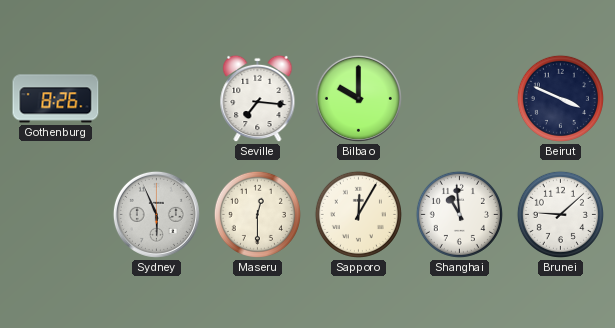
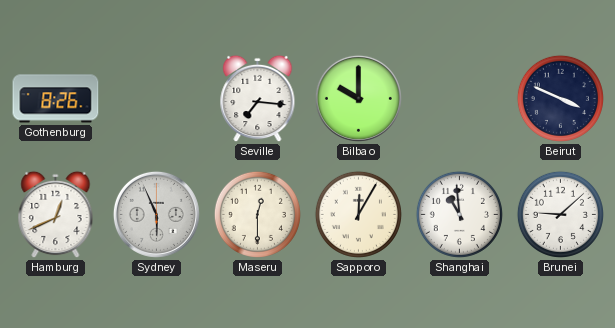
Hamburg: none -> 12:41 (56, 215)
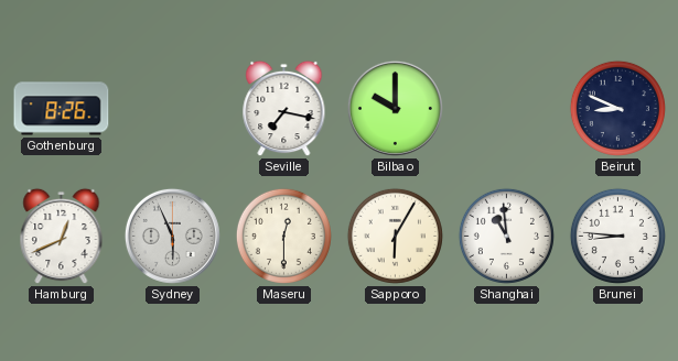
Seville: 7:16 -> 7:17 (284, 109)
Beirut: 3:49 -> 8:49 (617, 108)
Sapporo: 12:05 -> 6:05 (395, 236)
Brunei: 9:08 -> 8:46 (617, 236)
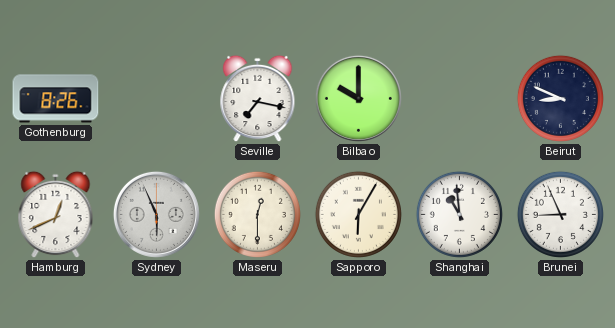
Brunei: 8:46 -> 8:56 (560, 214)
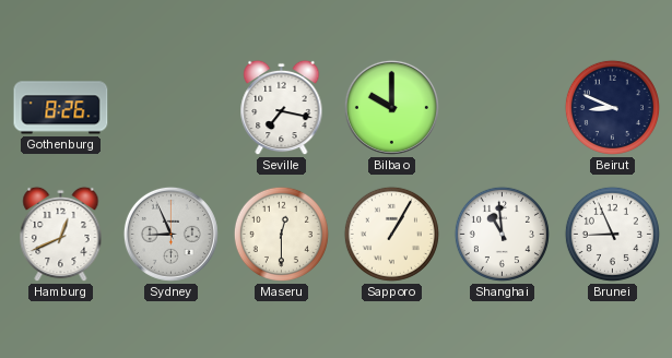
Sydney: 5:56 -> 8:56 (170, 234)
Sapporo: 6:05 -> 1:05 (391, 234)
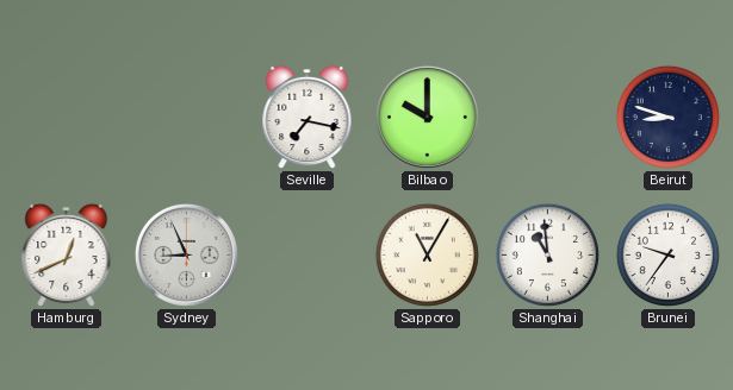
Gothenburg: 8:26 -> none (61, 108)
Beirut: 8:49 -> 8:48 (667, 117)
Maseru: 12:30 -> none (281, 234)
Sapporo: 1:05 -> 11:05 (427, 254)
Brunei: 8:56 -> 9:36 (667, 254)
